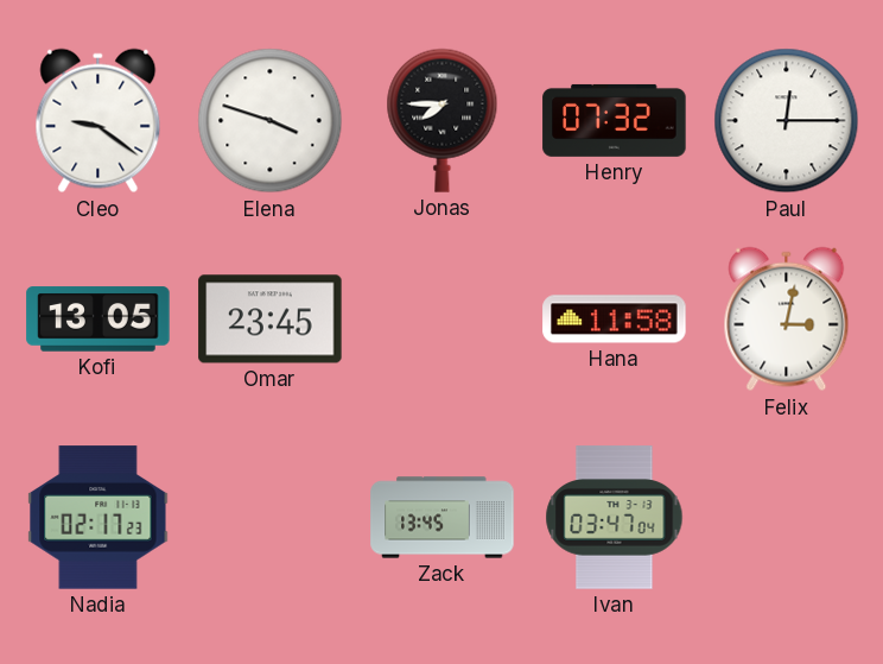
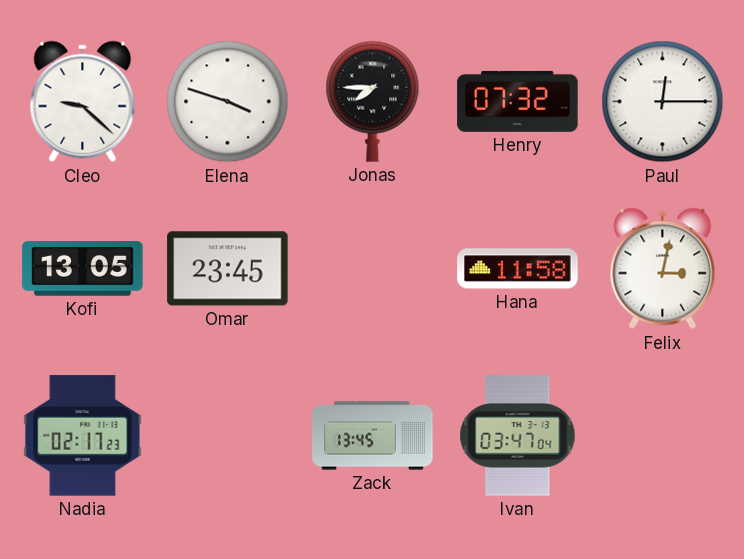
Cleo: 9:21 -> 9:22 (83, 102)
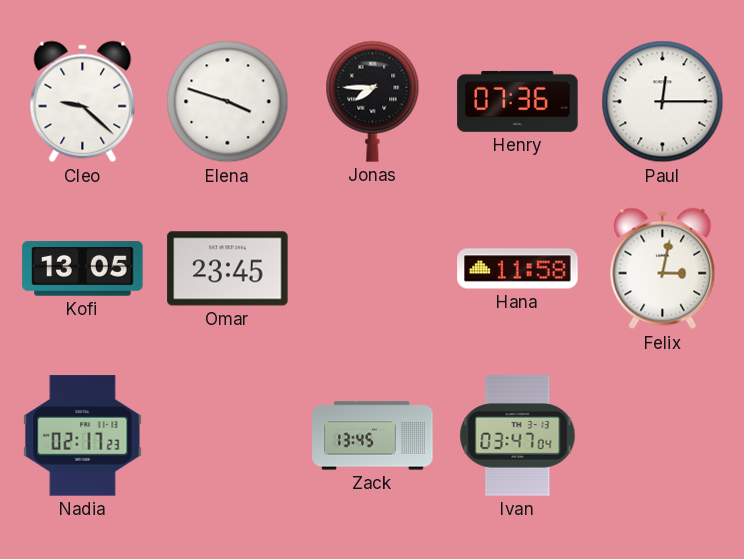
Henry: 07:32 -> 07:36 (518, 101)
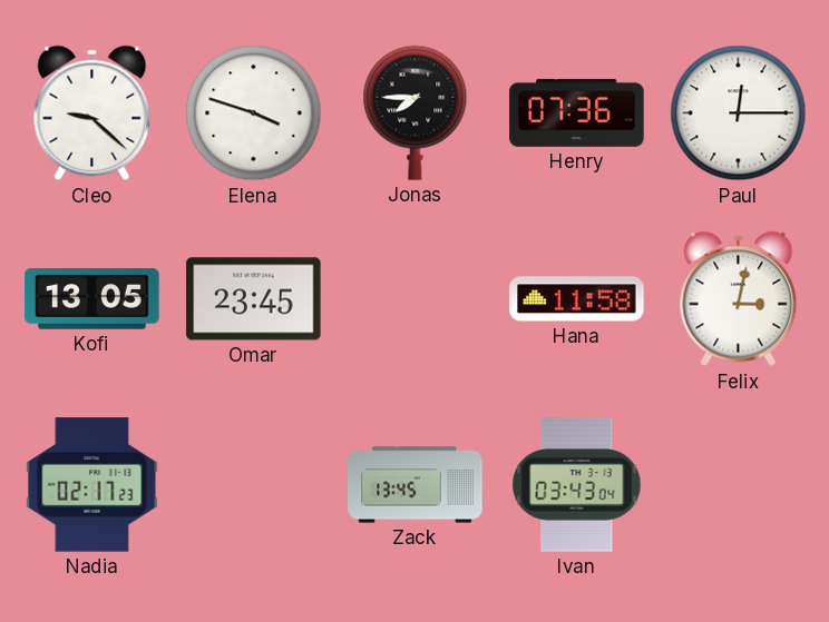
Ivan: 03:47 -> 03:43 (577, 485)
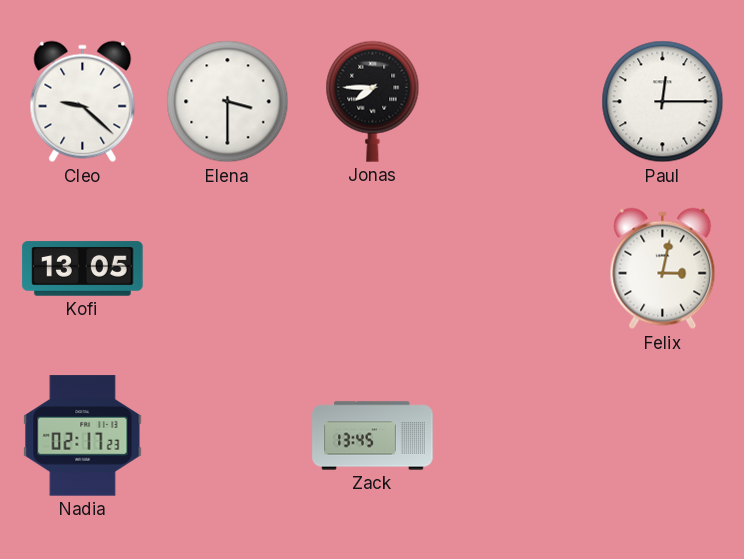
Elena: 3:48 -> 3:30 (228, 102)
Henry: 07:36 -> none (577, 112)
Omar: 23:45 -> none (254, 299)
Hana: 11:58 -> none (577, 299)
Ivan: 03:43 -> none (577, 485)
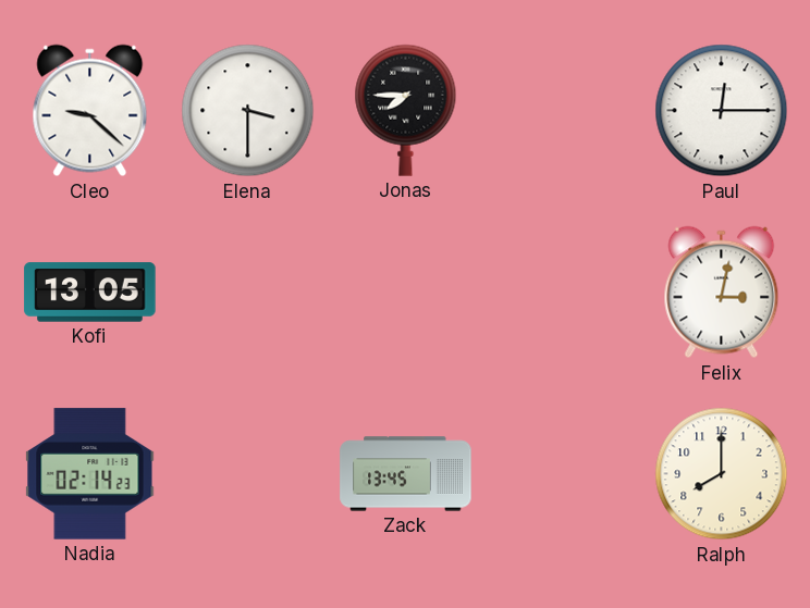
Nadia: 02:17 -> 02:14 (90, 474)
Ralph: none -> 8:00 (722, 474)
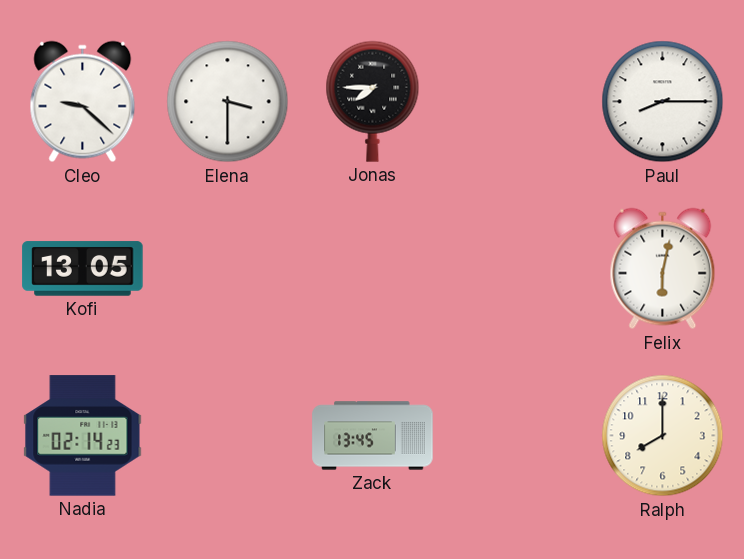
Paul: 12:15 -> 8:15 (663, 102)
Felix: 3:02 -> 6:02 (663, 269)
